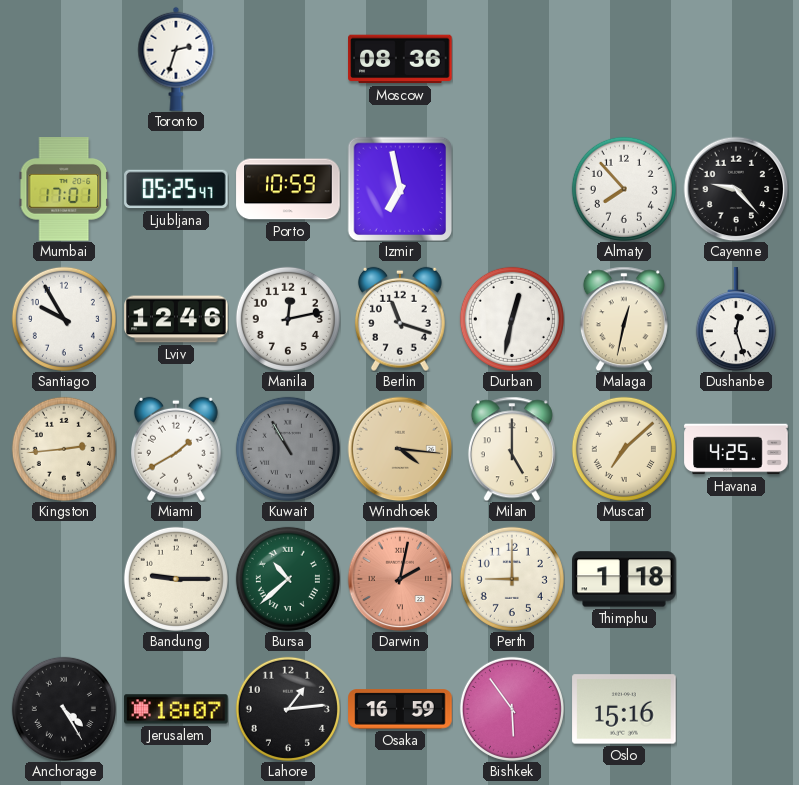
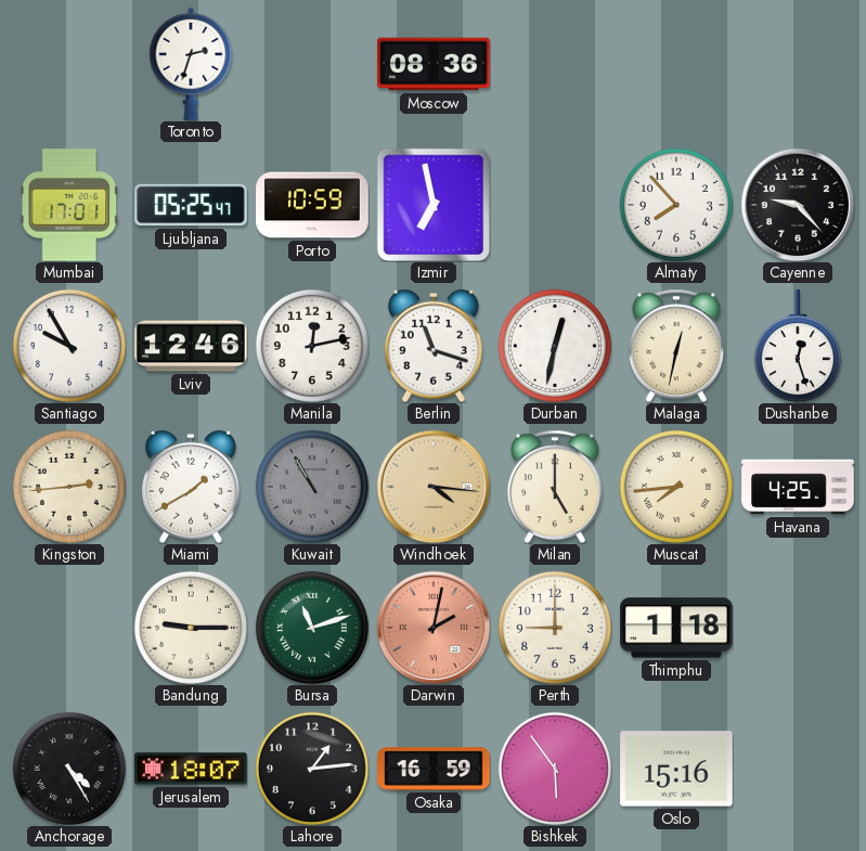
Muscat: 7:08 -> 7:44 (676, 487)
Bursa: 10:38 -> 11:12 (312, 628)
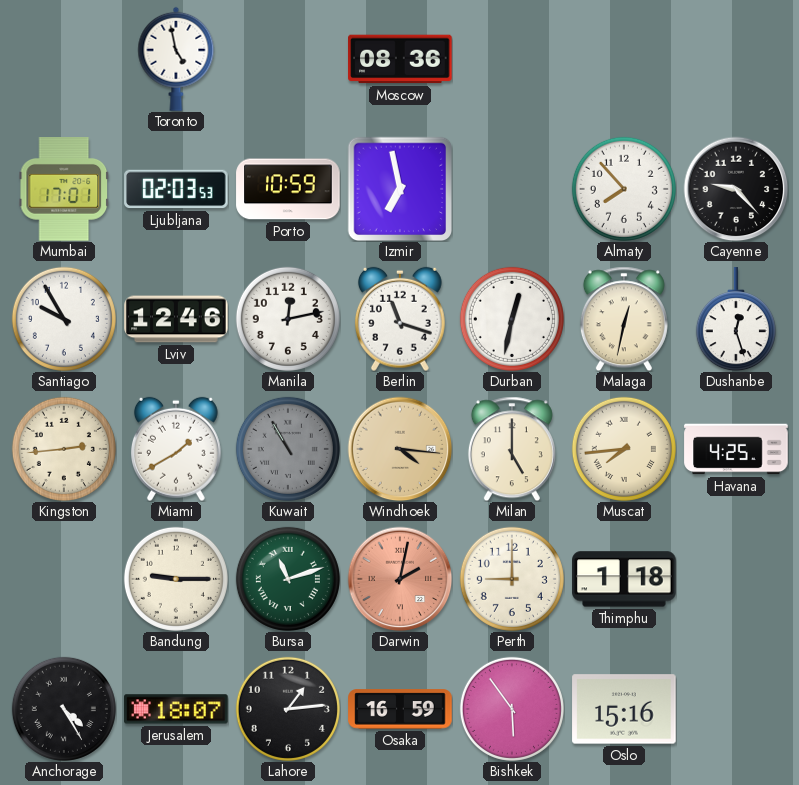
Toronto: 2:33 -> 4:58 (176, 59)
Ljubljana: 05:25 -> 02:03 (176, 189)
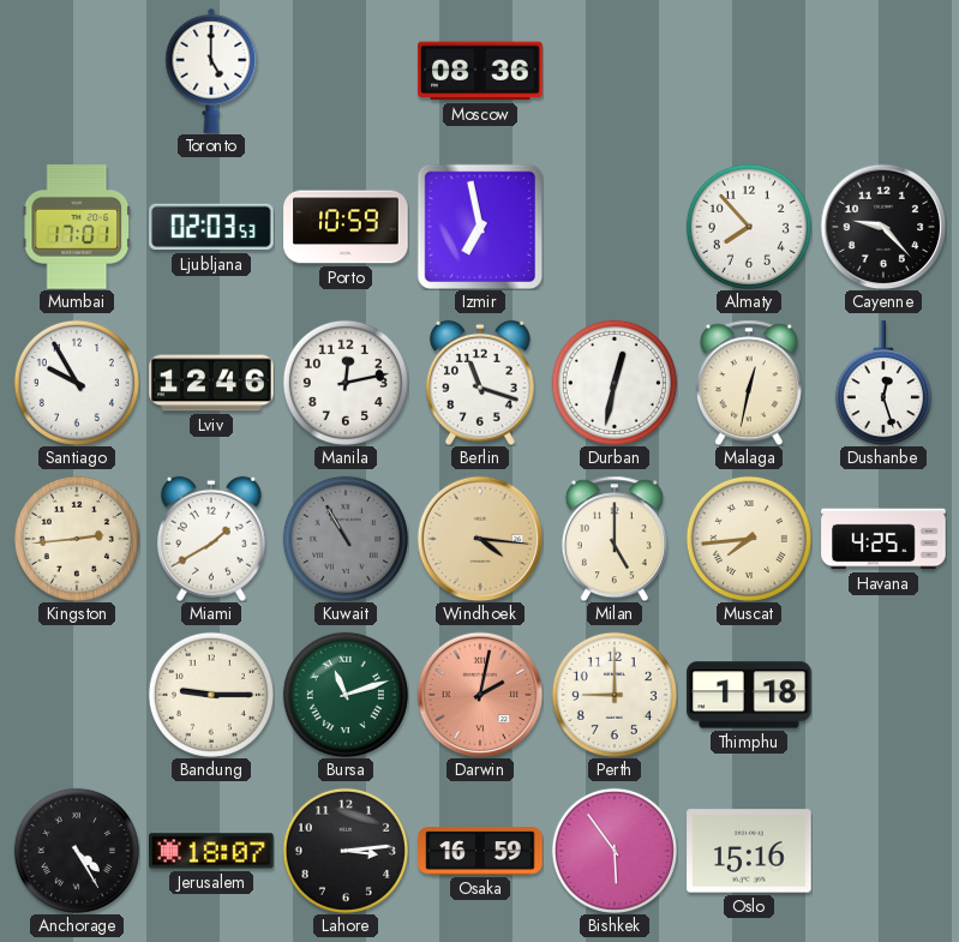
Toronto: 4:58 -> 5:00 (211, 71)
Lahore: 1:14 -> 3:14 (346, 851)
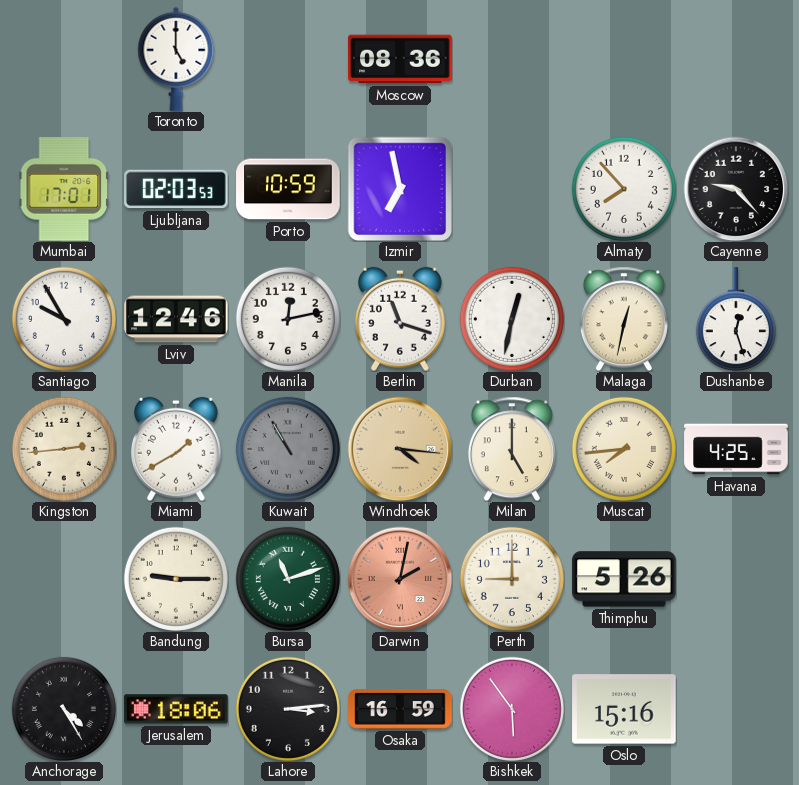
Thimphu: 1:18 -> 5:26 (624, 579)
Jerusalem: 18:07 -> 18:06 (176, 709)
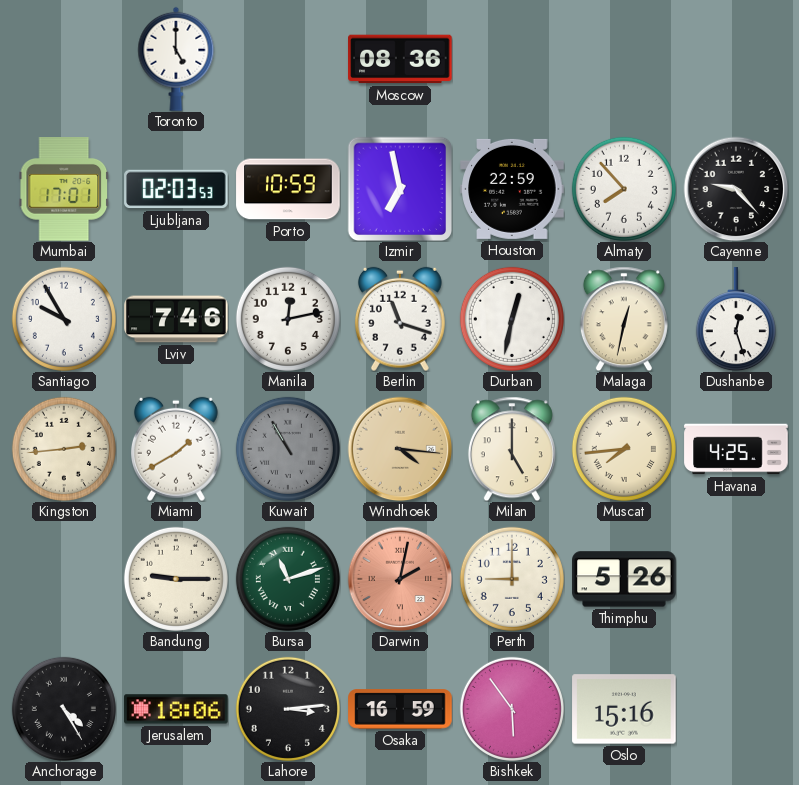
Houston: none -> 22:59 (512, 189)
Lviv: 12:46 -> 7:46 (176, 319)
